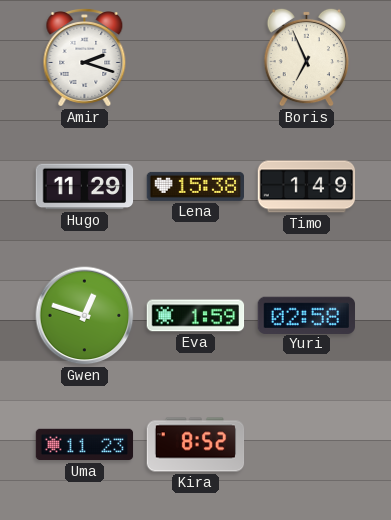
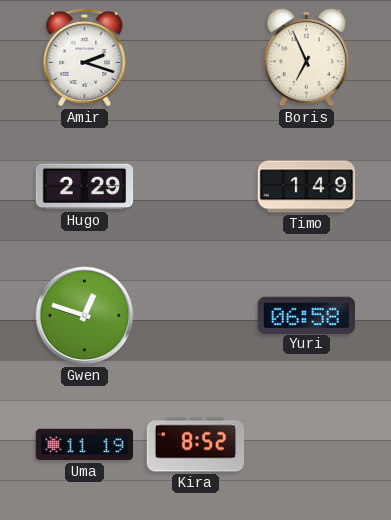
Hugo: 11:29 -> 2:29 (85, 187)
Lena: 15:38 -> none (195, 186)
Eva: 1:59 -> none (196, 316)
Yuri: 02:58 -> 06:58 (306, 315)
Uma: 11:23 -> 11:19 (85, 445)
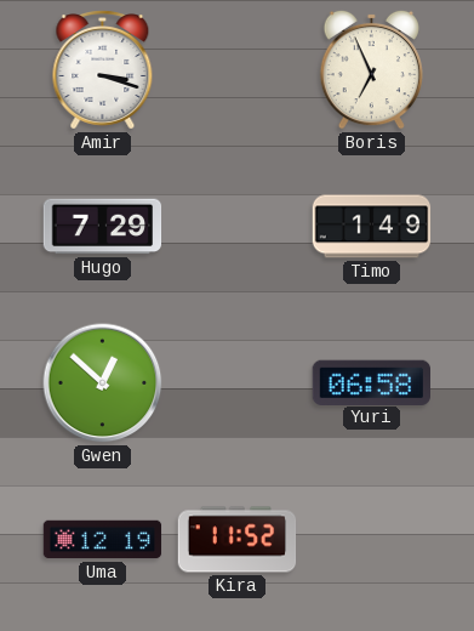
Amir: 2:18 -> 3:18 (103, 70)
Hugo: 2:29 -> 7:29 (103, 227)
Gwen: 12:48 -> 12:52 (103, 383)
Uma: 11:19 -> 12:19 (103, 540)
Kira: 8:52 -> 11:52 (238, 540)
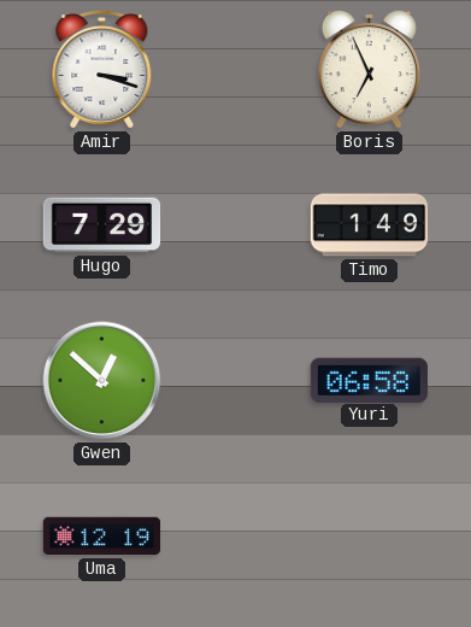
Kira: 11:52 -> none (238, 540)
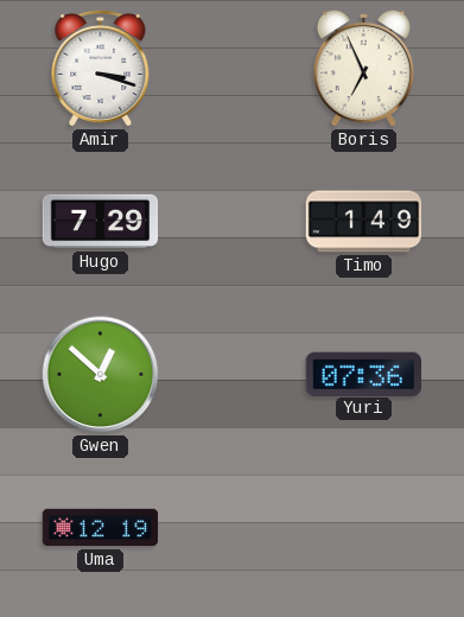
Yuri: 06:58 -> 07:36 (363, 374)
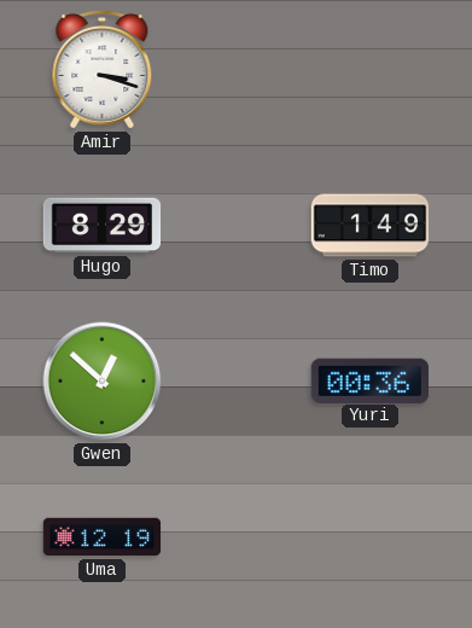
Boris: 6:56 -> none (363, 68)
Hugo: 7:29 -> 8:29 (103, 226)
Yuri: 07:36 -> 00:36 (369, 380)
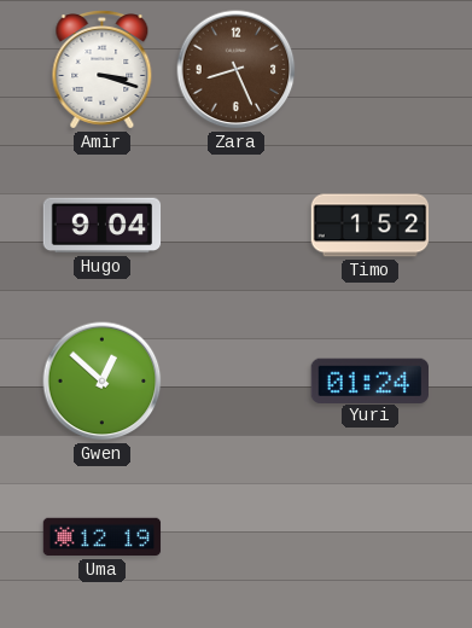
Zara: none -> 8:26 (237, 70)
Hugo: 8:29 -> 9:04 (103, 226)
Timo: 1:49 -> 1:52 (371, 226)
Yuri: 00:36 -> 01:24 (369, 380)
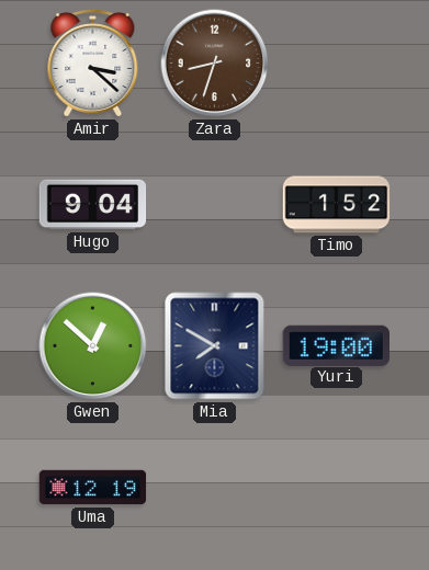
Amir: 3:18 -> 3:22 (93, 64)
Zara: 8:26 -> 8:33 (215, 64)
Mia: none -> 7:50 (215, 346)
Yuri: 01:24 -> 19:00 (336, 345)
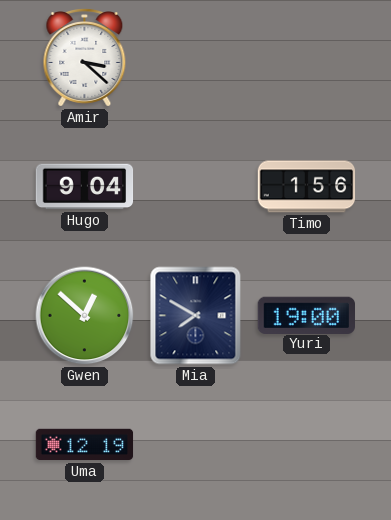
Zara: 8:33 -> none (215, 64)
Timo: 1:52 -> 1:56 (307, 187)
